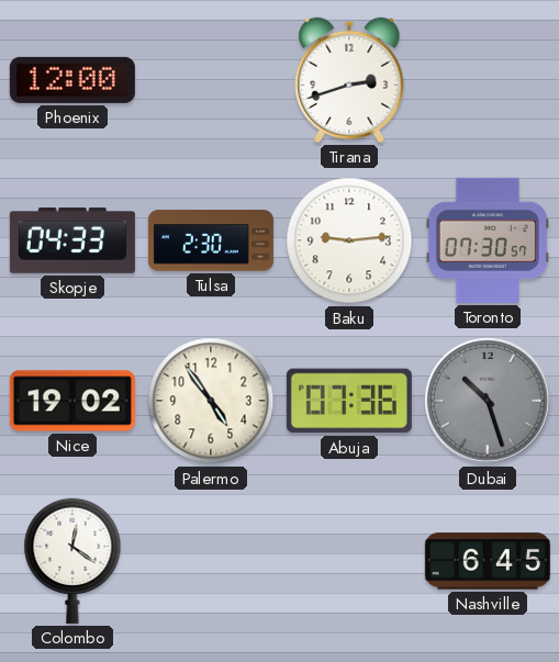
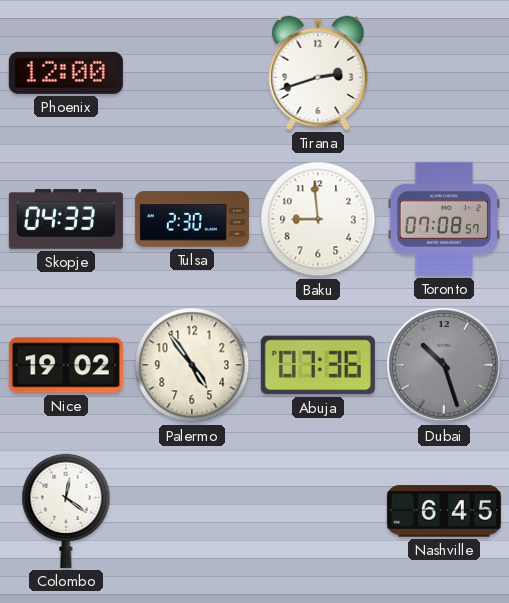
Baku: 9:14 -> 8:59 (318, 219)
Toronto: 07:30 -> 07:08 (444, 219)
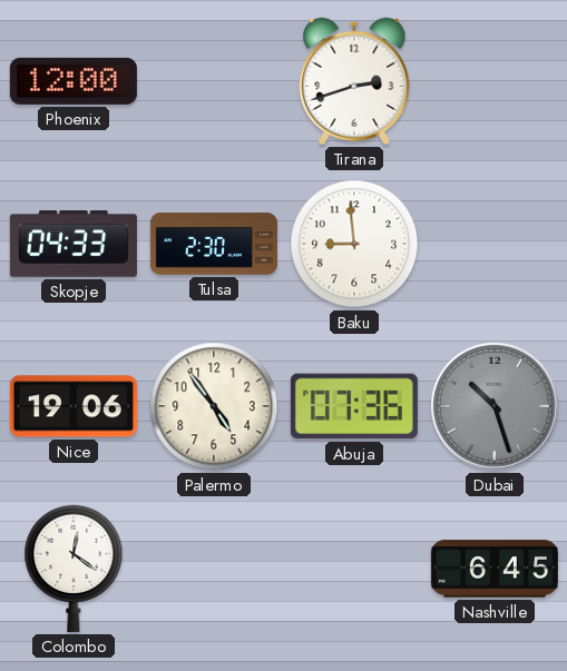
Toronto: 07:08 -> none (444, 219)
Nice: 19:02 -> 19:06 (74, 406)
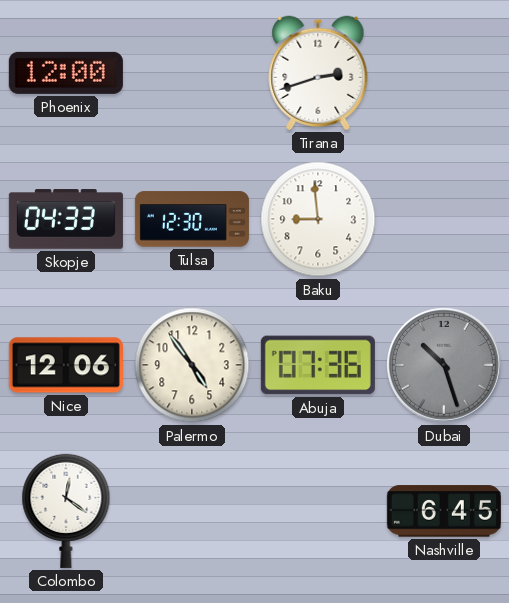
Tulsa: 2:30 -> 12:30 (192, 219)
Nice: 19:06 -> 12:06 (66, 365)
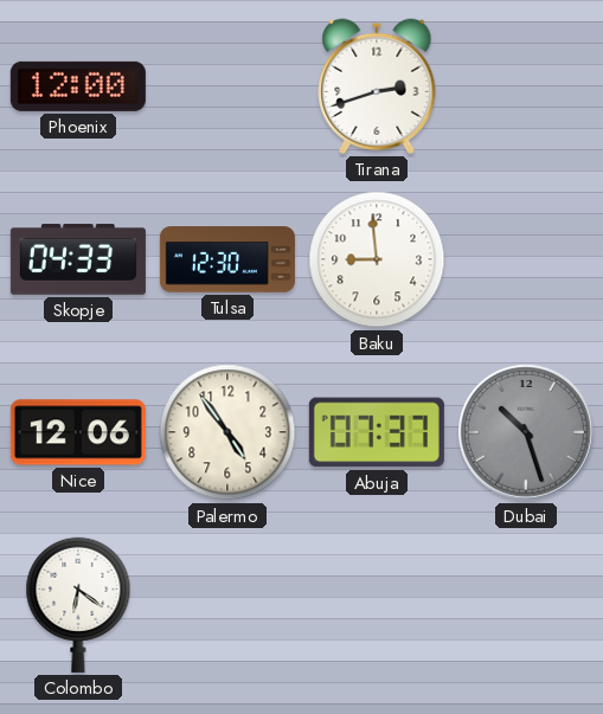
Abuja: 07:36 -> 07:37 (377, 432)
Colombo: 12:21 -> 6:21 (78, 605)
Nashville: 6:45 -> none (444, 511)
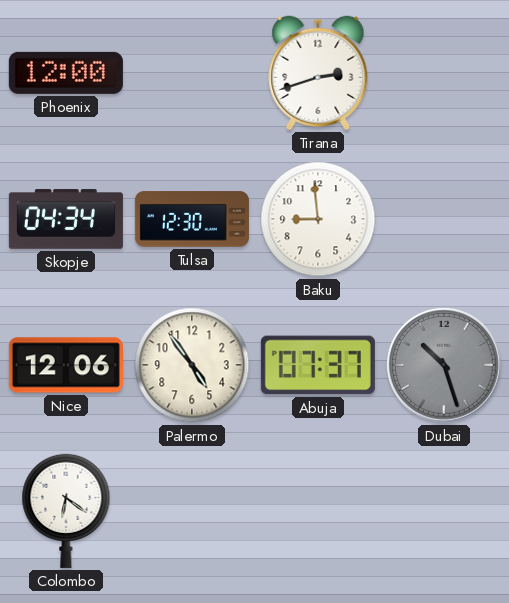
Skopje: 04:33 -> 04:34 (66, 219)
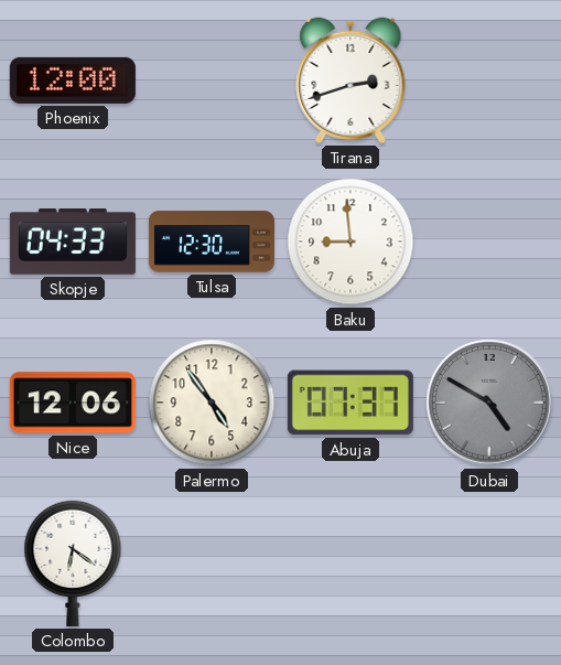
Skopje: 04:34 -> 04:33 (73, 242)
Dubai: 10:27 -> 4:50 (490, 404)
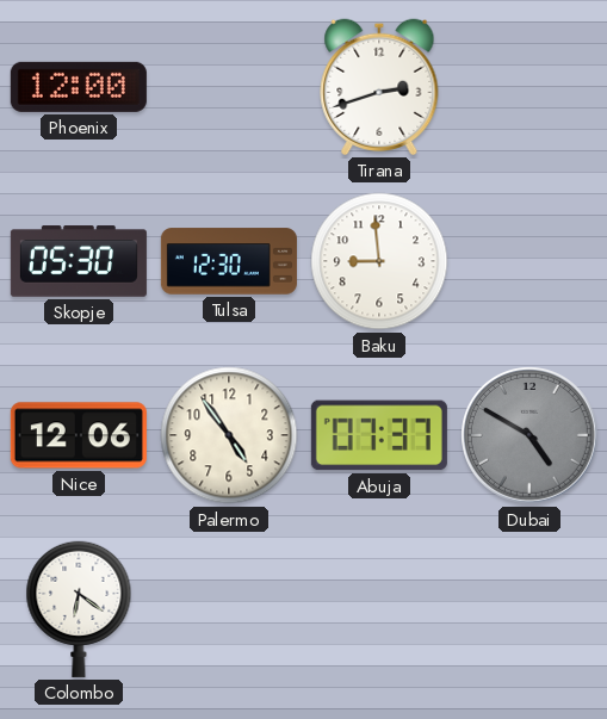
Skopje: 04:33 -> 05:30 (79, 261)
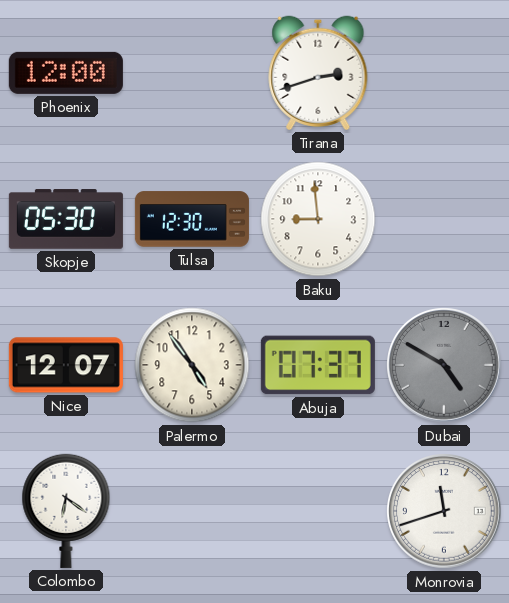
Nice: 12:06 -> 12:07 (66, 365)
Monrovia: none -> 11:42 (445, 512)
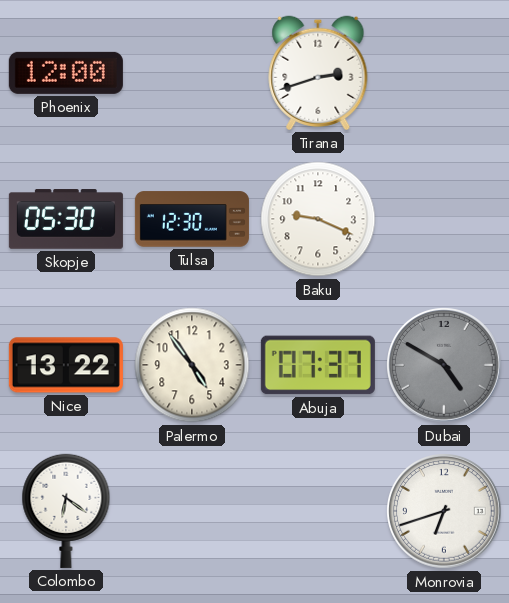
Baku: 8:59 -> 9:19 (318, 219)
Nice: 12:07 -> 13:22 (66, 365)
Monrovia: 11:42 -> 6:42 (445, 512)
